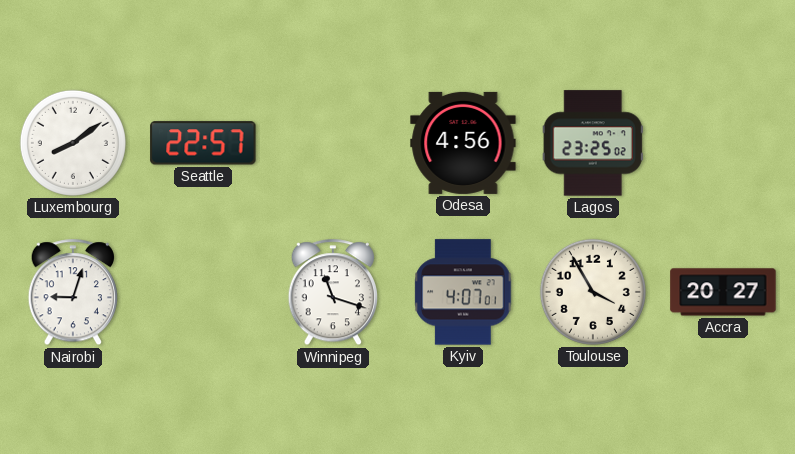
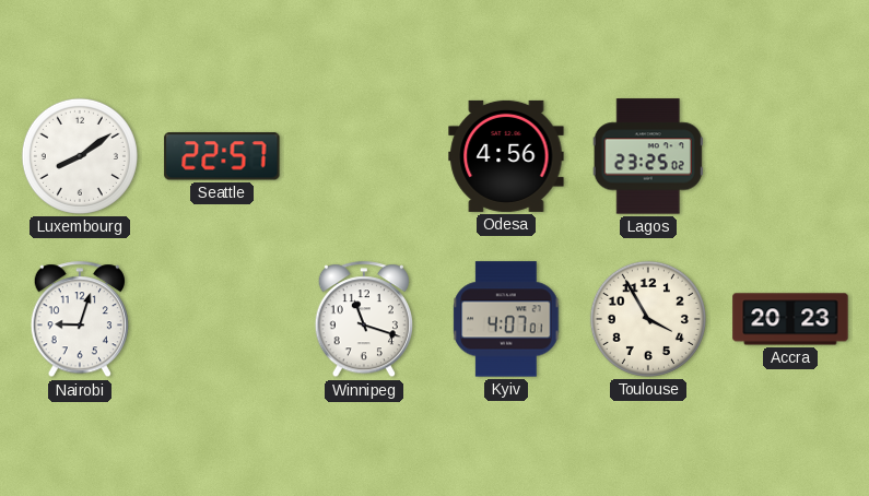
Accra: 20:27 -> 20:23 (790, 319)
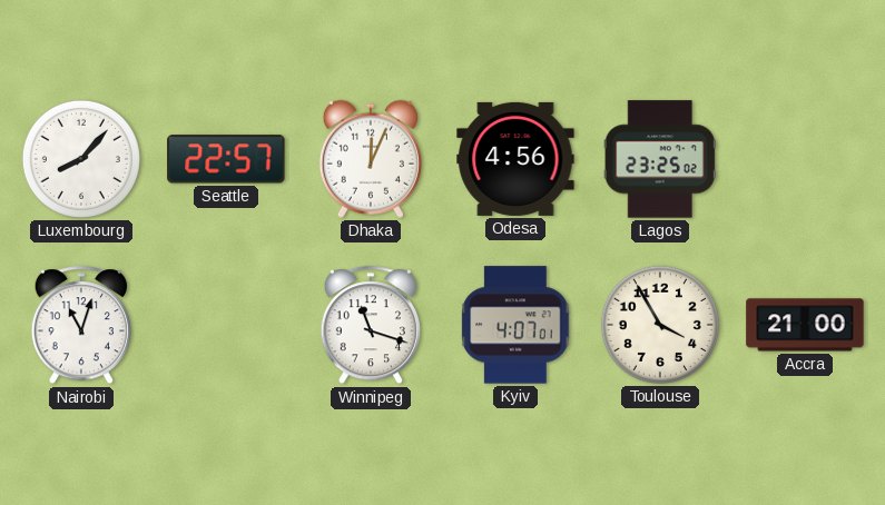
Luxembourg: 8:09 -> 8:07 (81, 159)
Dhaka: none -> 12:04 (371, 159)
Nairobi: 9:03 -> 11:03 (80, 326)
Accra: 20:23 -> 21:00 (805, 325)
